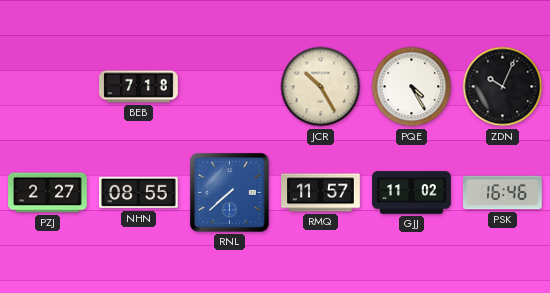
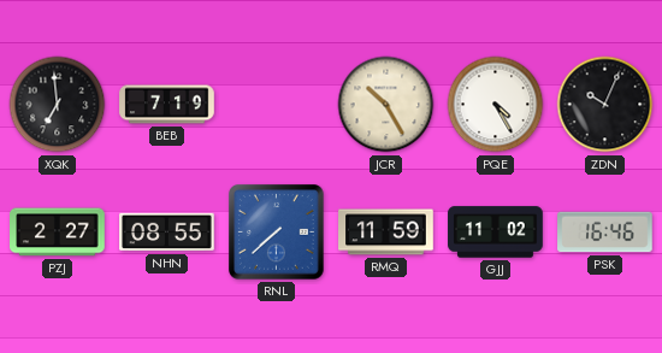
XQK: none -> 6:59 (58, 105)
BEB: 7:18 -> 7:19 (167, 105)
RMQ: 11:57 -> 11:59 (386, 233)
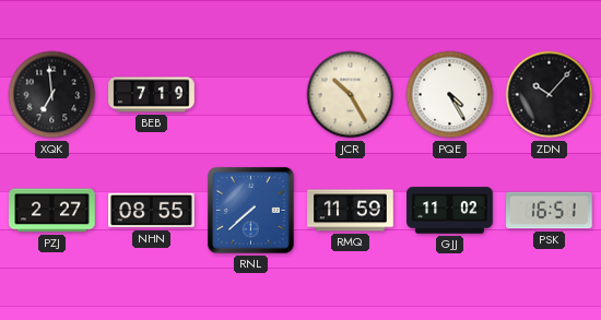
ZDN: 10:04 -> 10:07 (550, 95)
PSK: 16:46 -> 16:51 (550, 211)
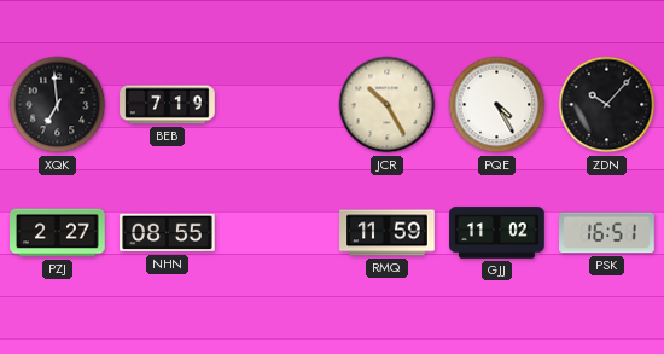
RNL: 7:38 -> none (251, 211)
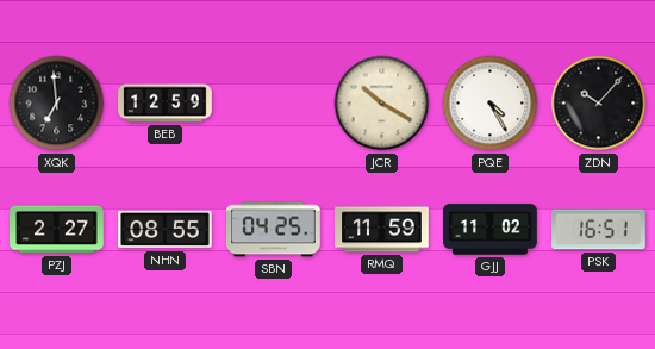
BEB: 7:19 -> 12:59 (166, 104)
JCR: 10:25 -> 10:20 (382, 104)
SBN: none -> 04:25 (274, 230)
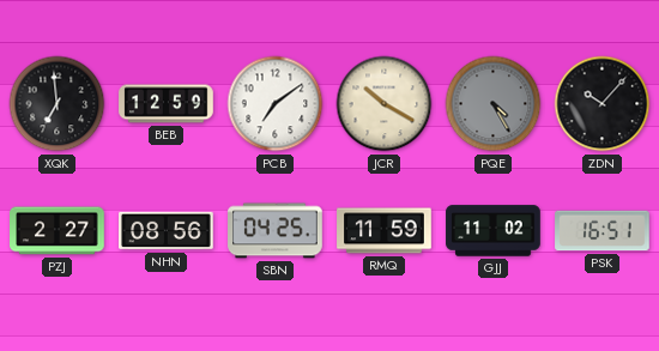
PCB: none -> 7:09 (276, 104)
PQE dial: white -> grey (494, 104)
NHN: 08:55 -> 08:56 (167, 231)
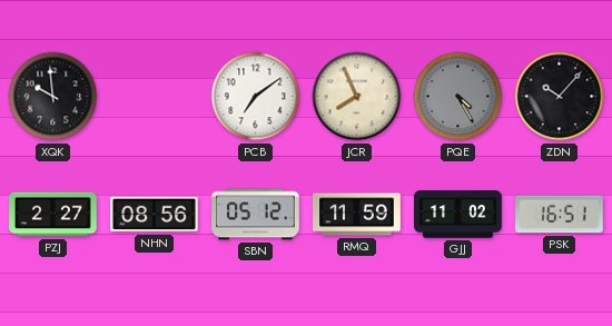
XQK: 6:59 -> 9:59 (53, 97)
BEB: 12:59 -> none (167, 104)
JCR: 10:20 -> 7:56 (357, 97)
SBN: 04:25 -> 05:12 (256, 215)
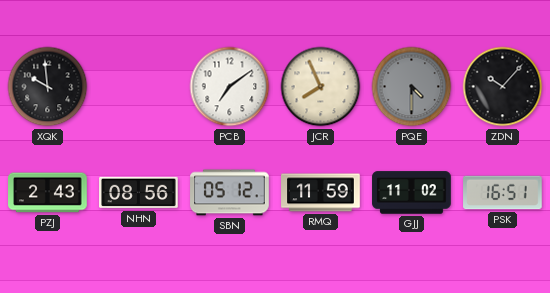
PQE: 4:25 -> 4:30 (412, 87)
PZJ: 2:27 -> 2:43 (48, 193)
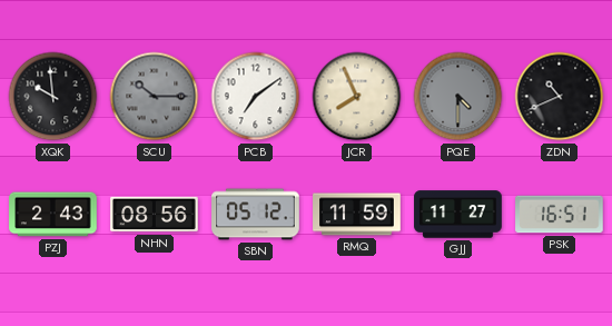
SCU: none -> 10:15 (155, 97)
ZDN: 10:07 -> 10:41 (560, 97)
GJJ: 11:02 -> 11:27 (458, 215)
